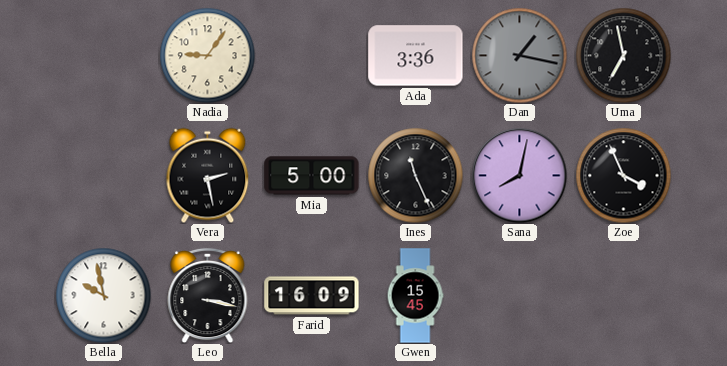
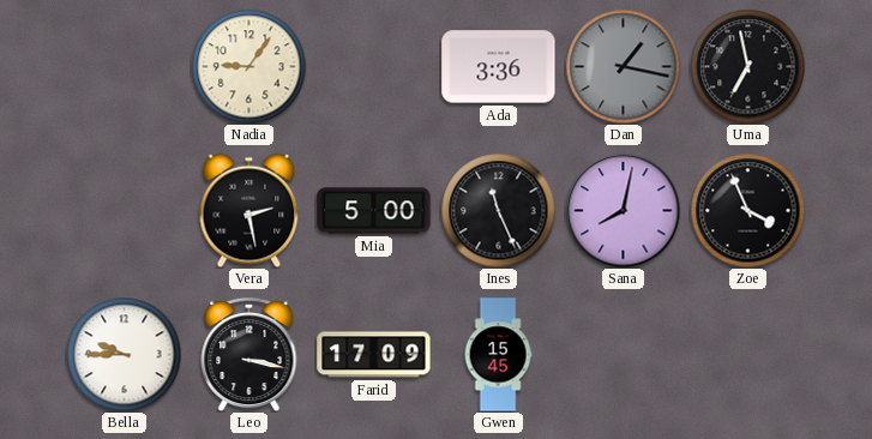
Bella: 9:58 -> 9:45 (124, 354)
Farid: 16:09 -> 17:09 (374, 355)
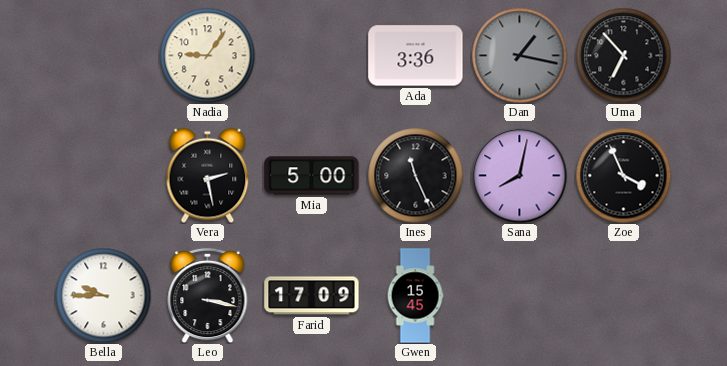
Uma: 6:58 -> 6:53 (623, 55)
